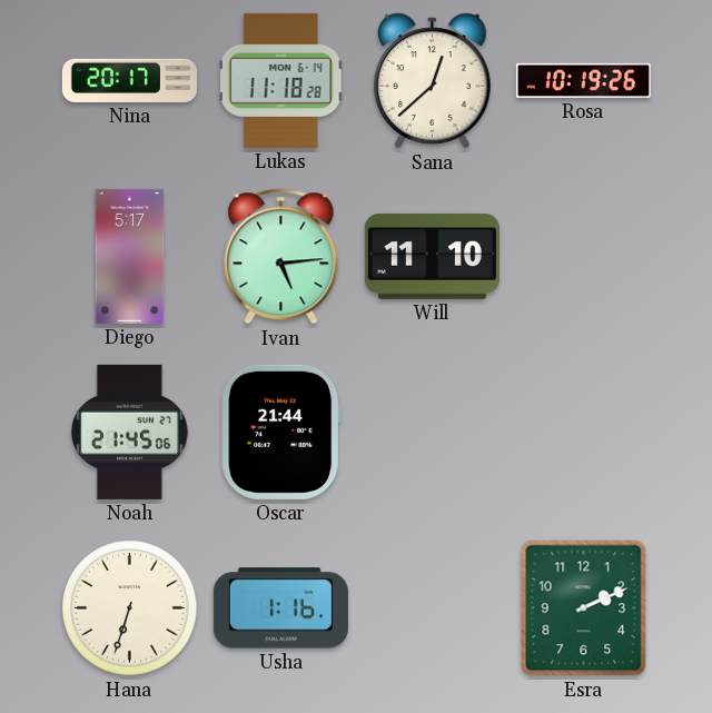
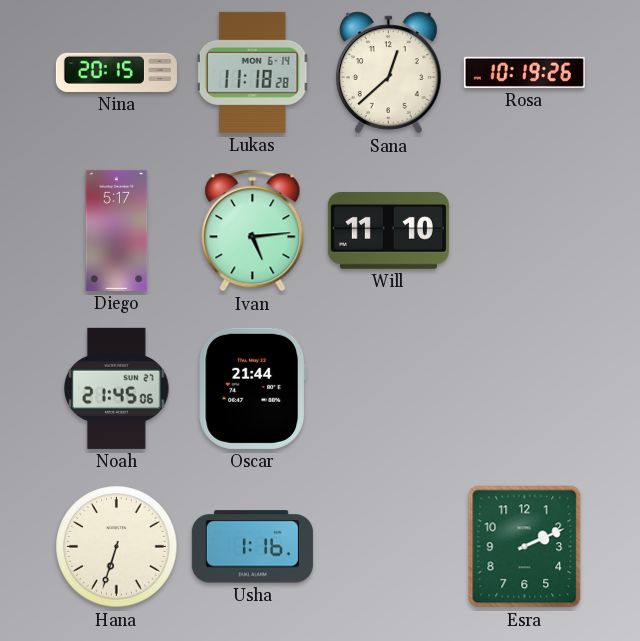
Nina: 20:17 -> 20:15 (116, 72)
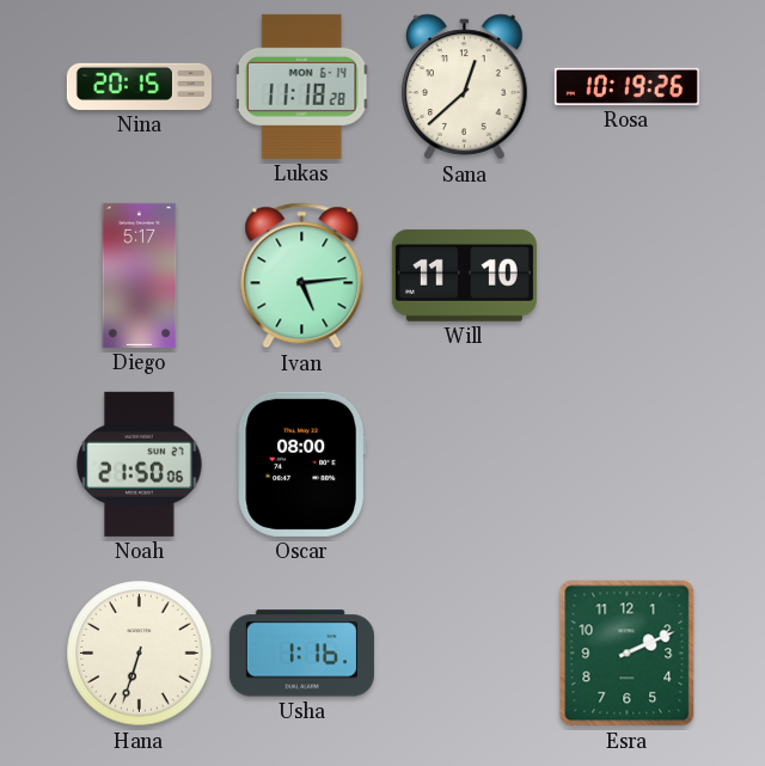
Noah: 21:45 -> 21:50 (140, 464)
Oscar: 21:44 -> 08:00 (301, 464)
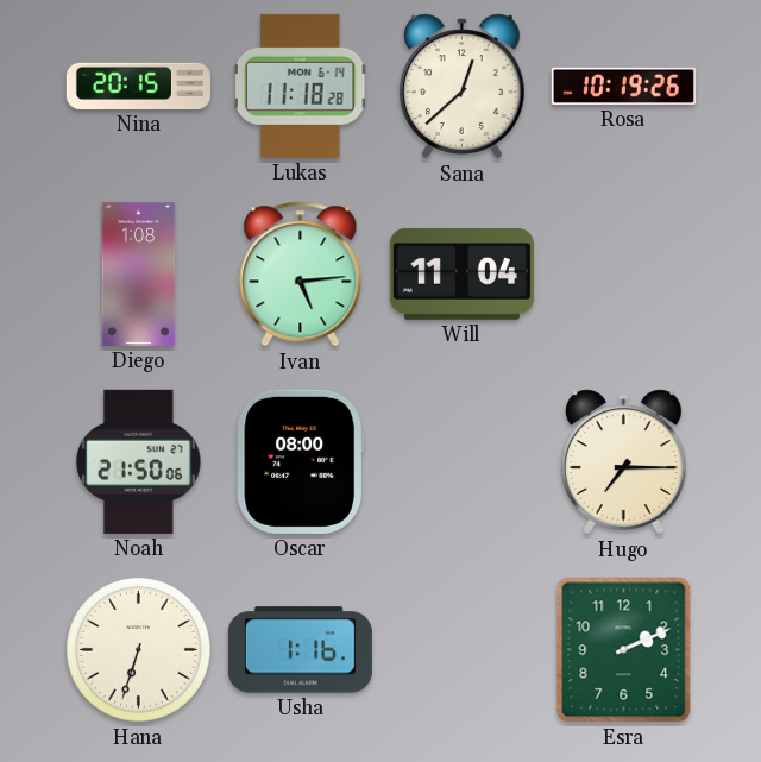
Diego: 5:17 -> 1:08 (139, 273)
Will: 11:10 -> 11:04 (461, 273)
Hugo: none -> 7:15 (624, 462)
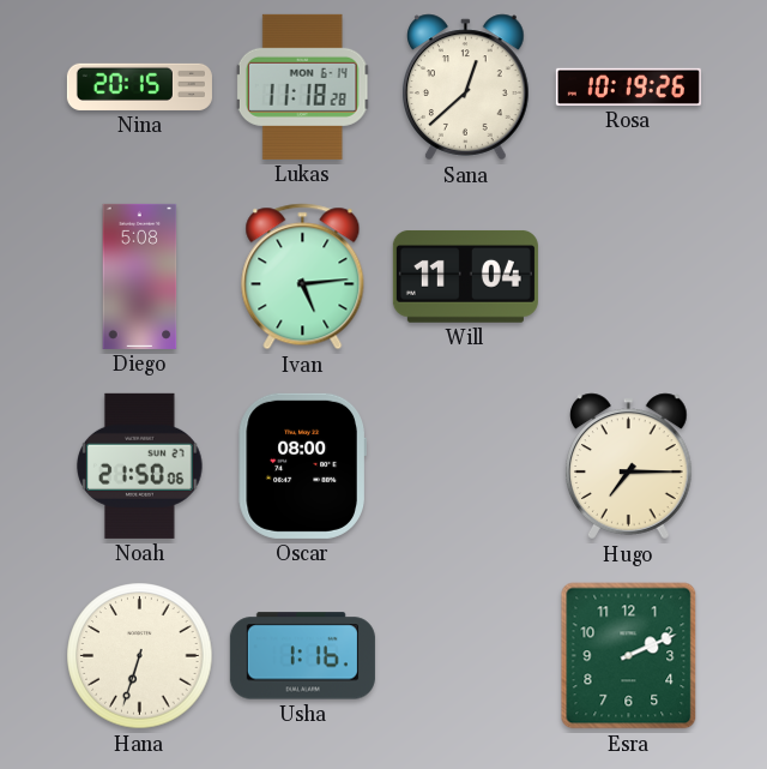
Diego: 1:08 -> 5:08 (140, 276)
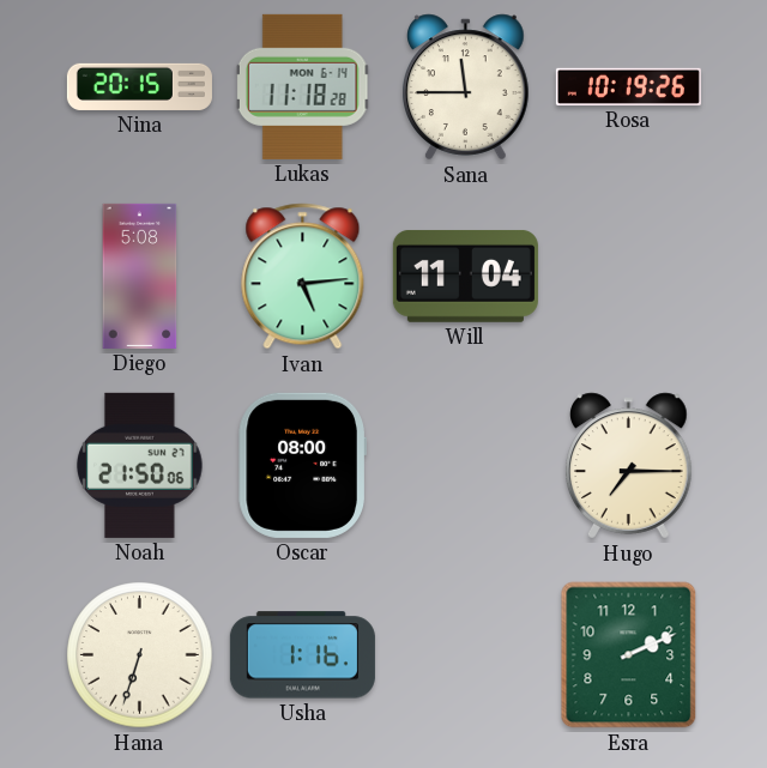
Sana: 12:38 -> 11:45 (466, 87)
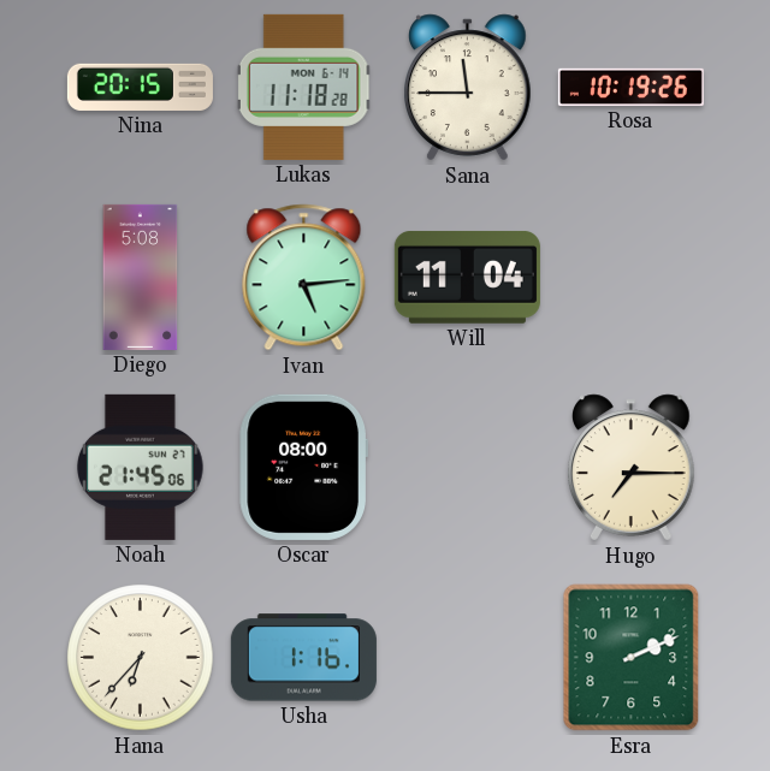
Noah: 21:50 -> 21:45 (141, 467)
Hana: 6:33 -> 6:37 (141, 658)
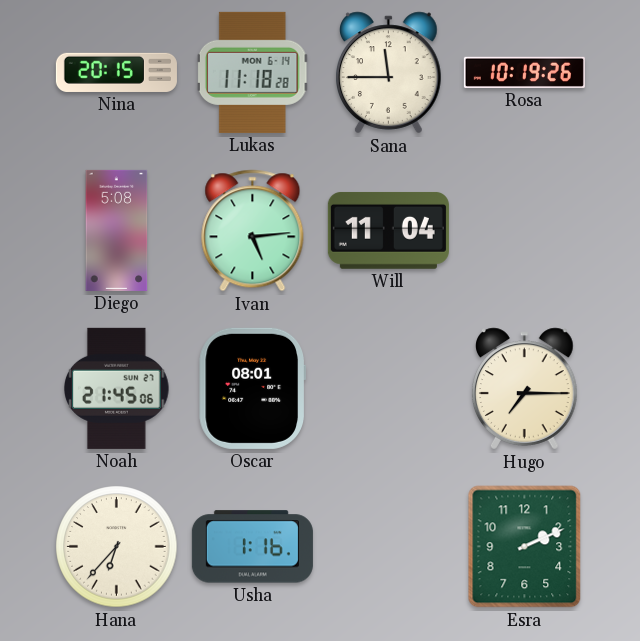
Oscar: 08:00 -> 08:01 (252, 388)
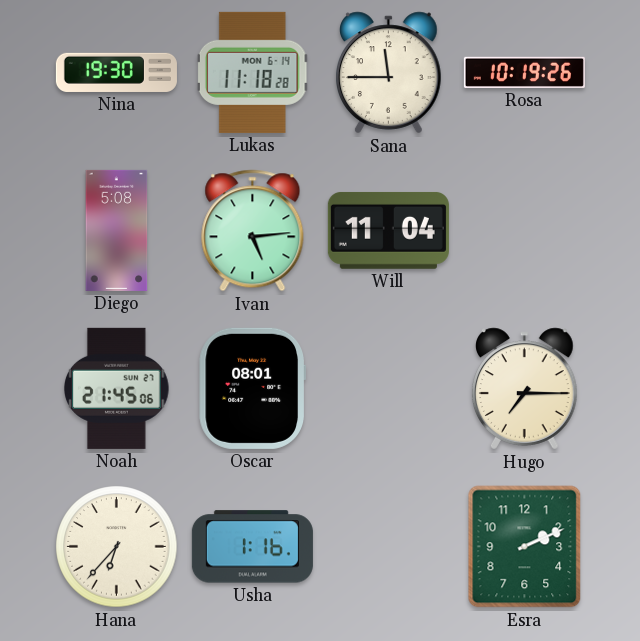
Nina: 20:15 -> 19:30 (116, 72)
